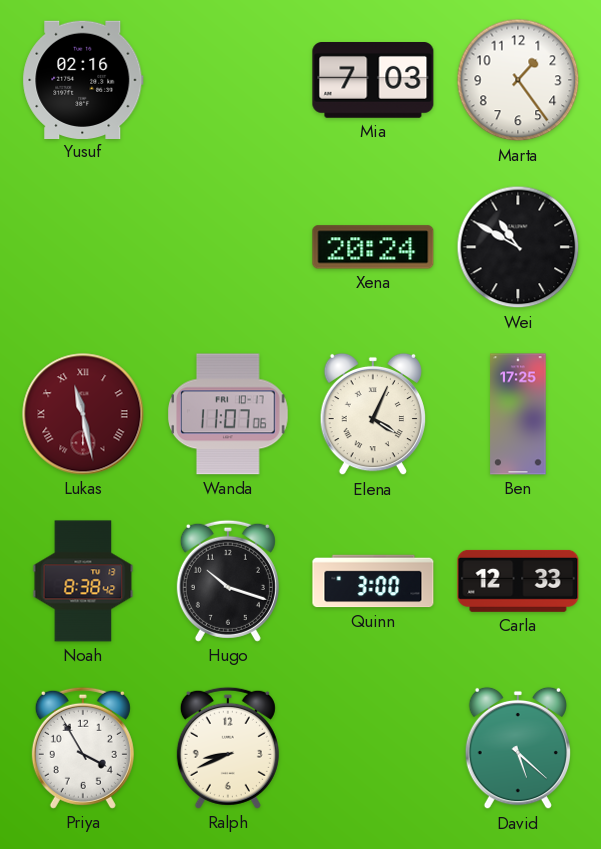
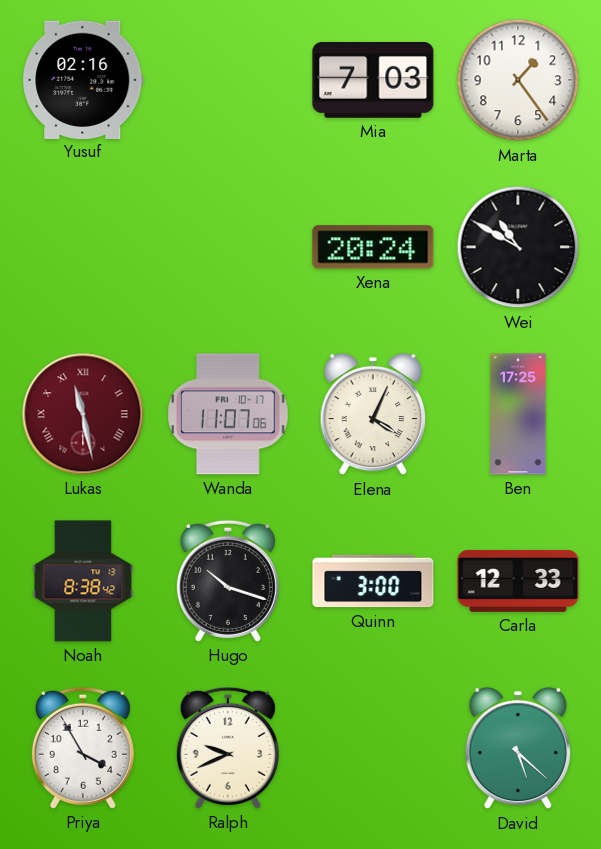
Ralph: 8:41 -> 9:41 (228, 748)
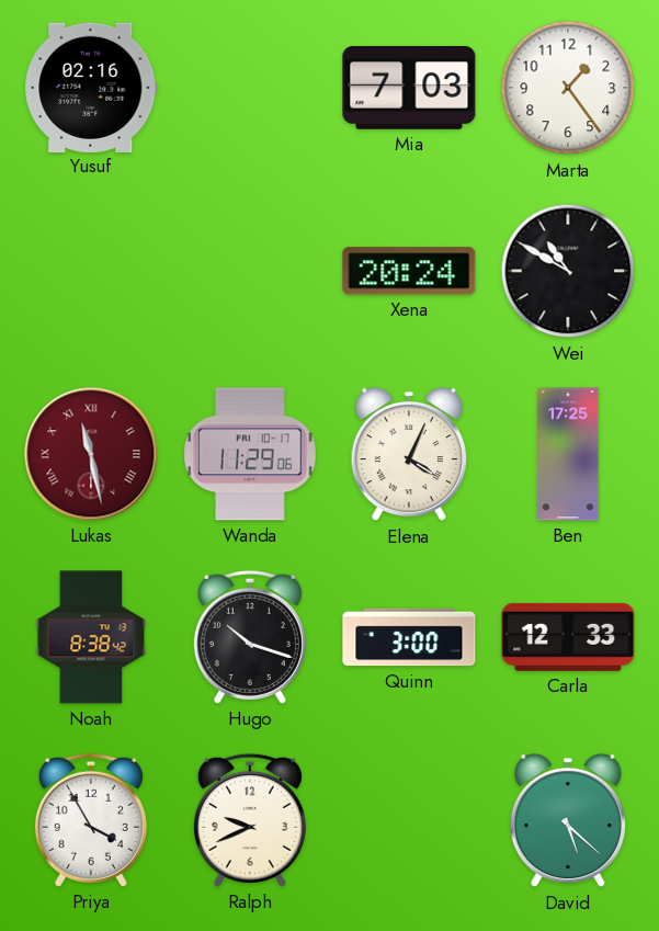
Wanda: 11:07 -> 11:29 (251, 454)
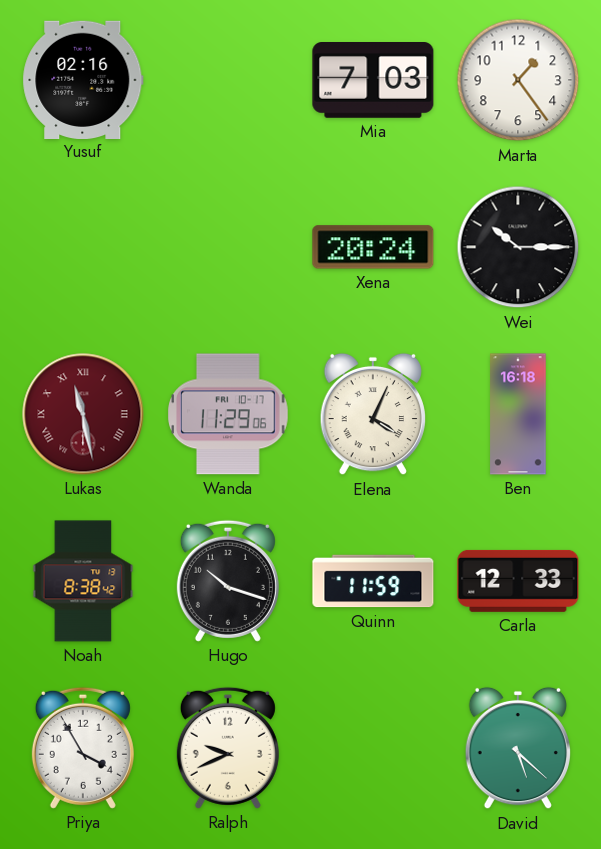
Wei: 10:50 -> 10:15 (518, 247)
Ben: 17:25 -> 16:18 (518, 414)
Quinn: 3:00 -> 11:59 (373, 581)
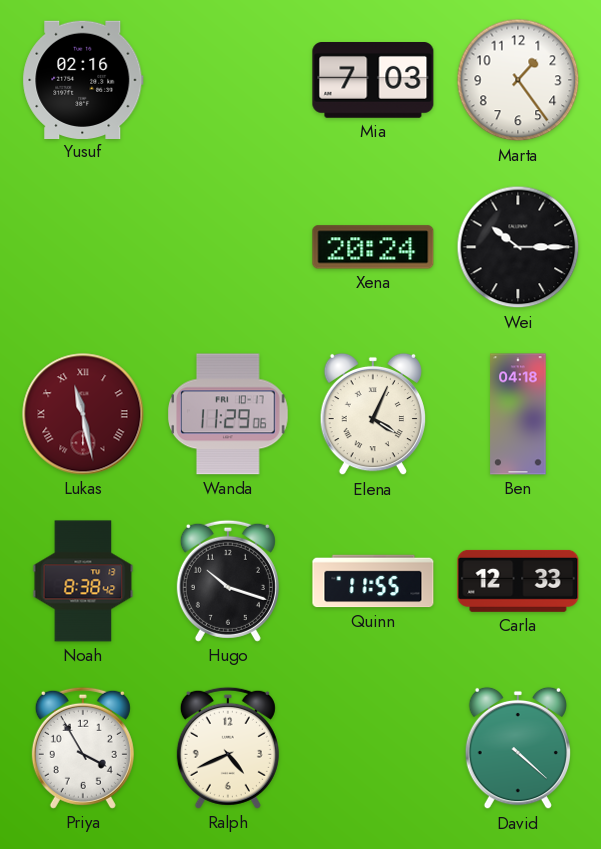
Ben: 16:18 -> 04:18 (518, 414)
Quinn: 11:59 -> 11:55 (373, 581)
Ralph: 9:41 -> 4:41 (228, 748)
David: 5:22 -> 4:22 (517, 748)
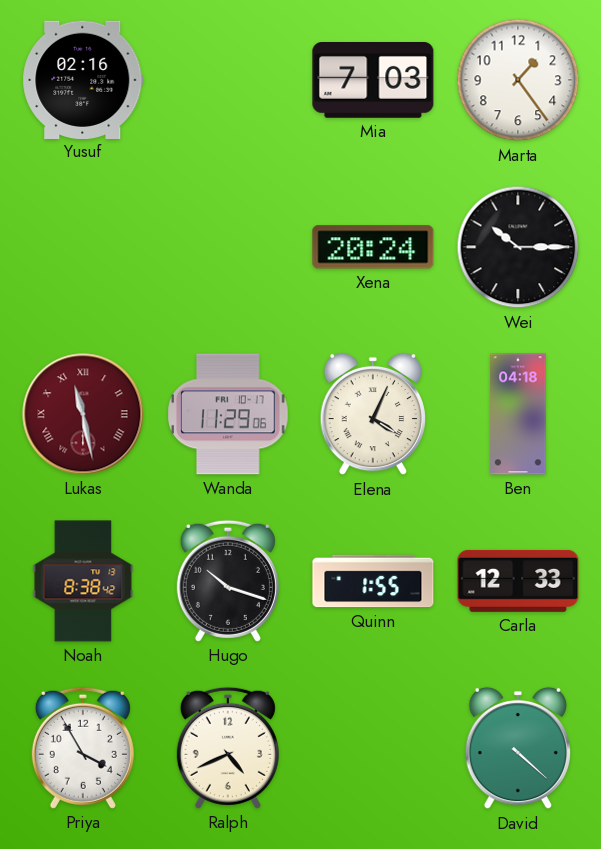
Quinn: 11:55 -> 1:55 (373, 581)
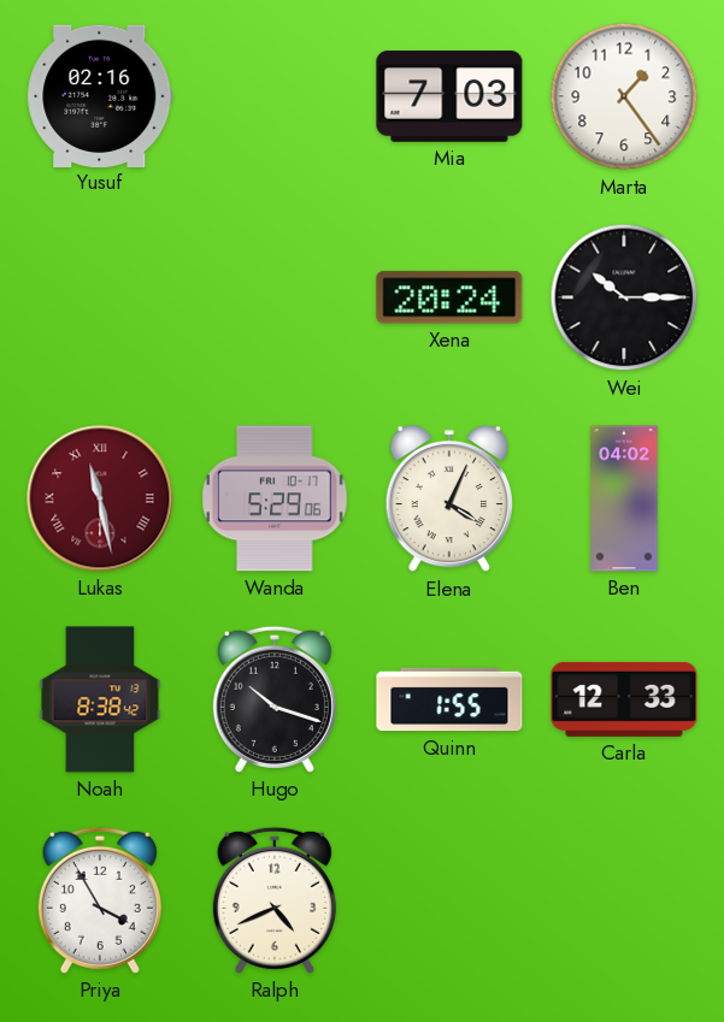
Wanda: 11:29 -> 5:29 (276, 498)
Ben: 04:18 -> 04:02 (624, 498)
David: 4:22 -> none (517, 748)
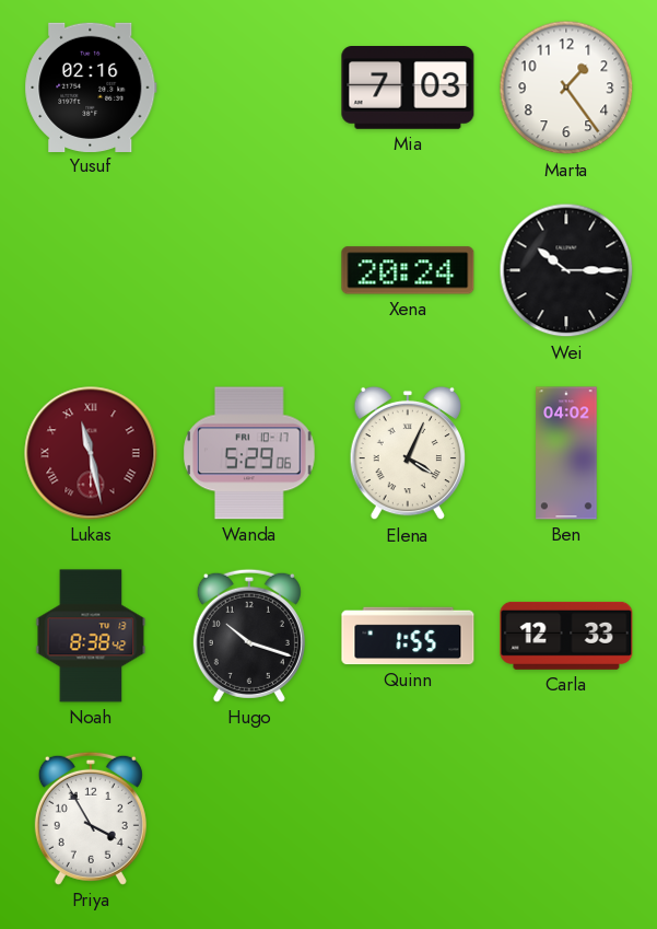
Ralph: 4:41 -> none (275, 900)
